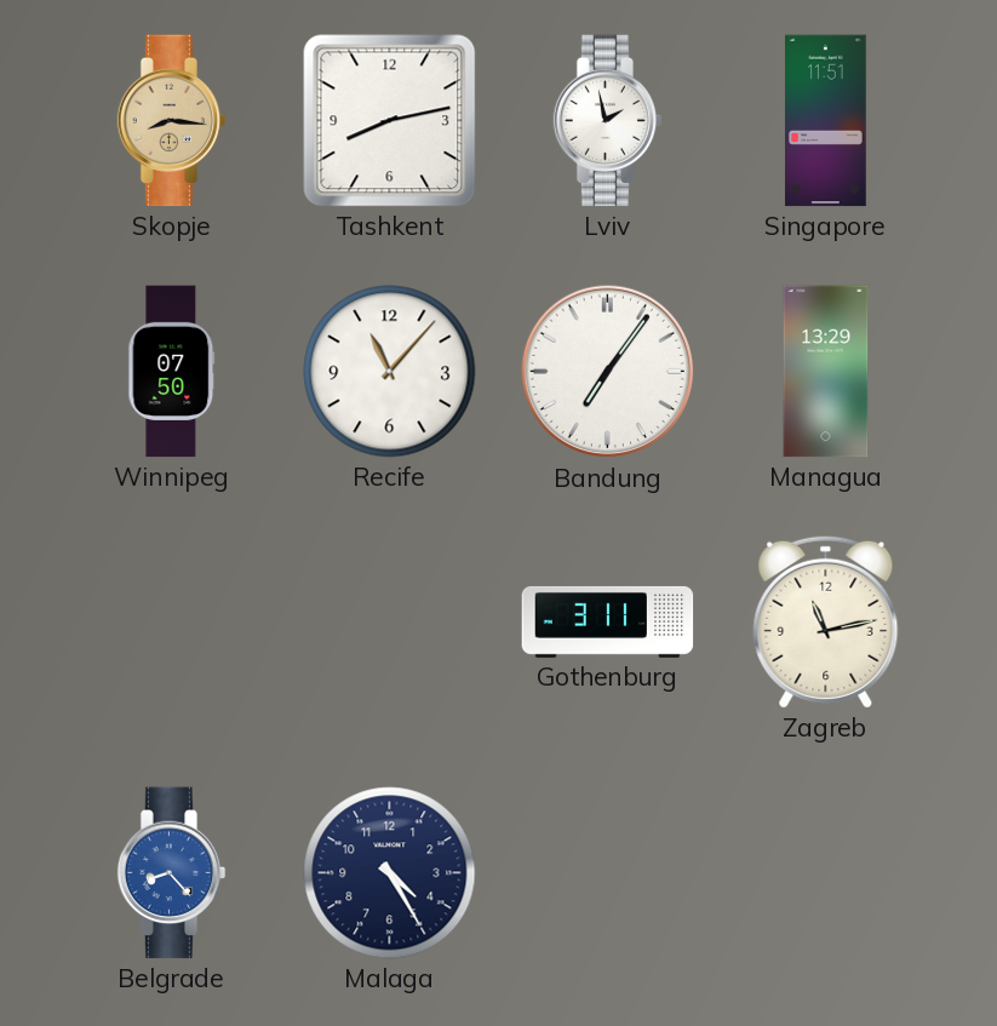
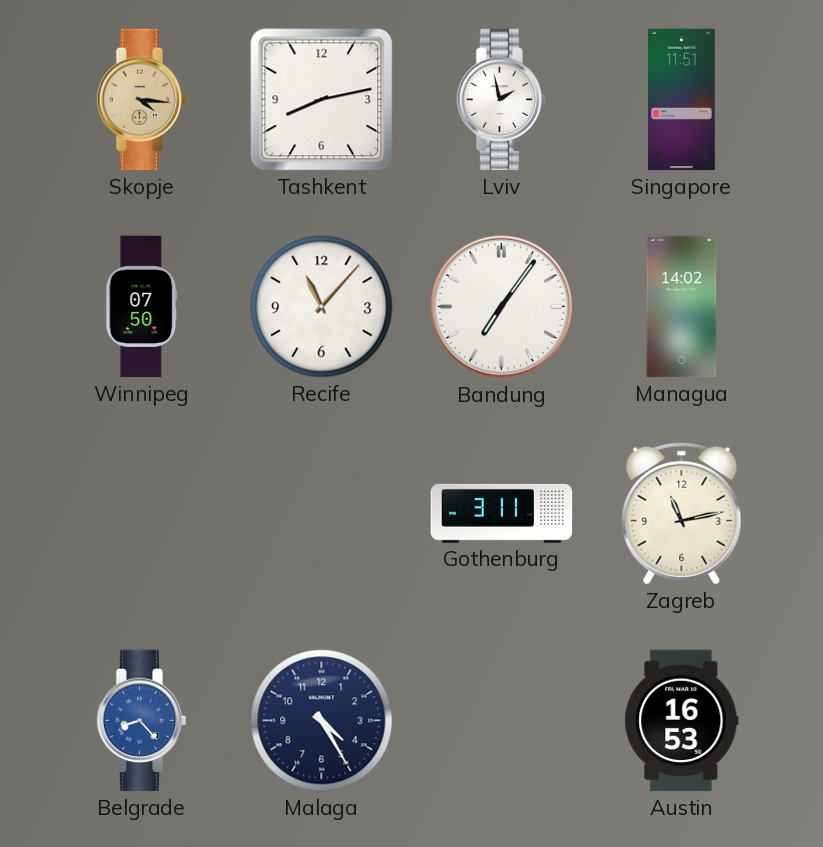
Skopje: 8:16 -> 4:16 (142, 100)
Managua: 13:29 -> 14:02 (682, 307)
Austin: none -> 16:53 (682, 721)
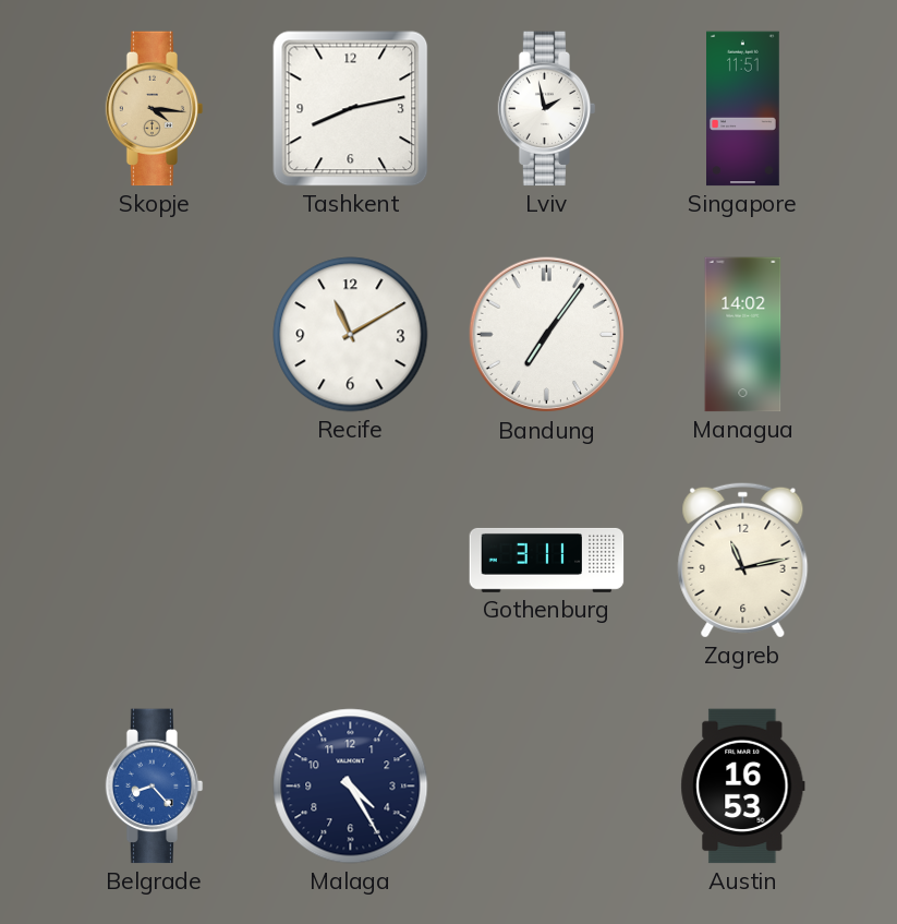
Winnipeg: 07:50 -> none (142, 307)
Recife: 11:07 -> 11:10 (351, 335)
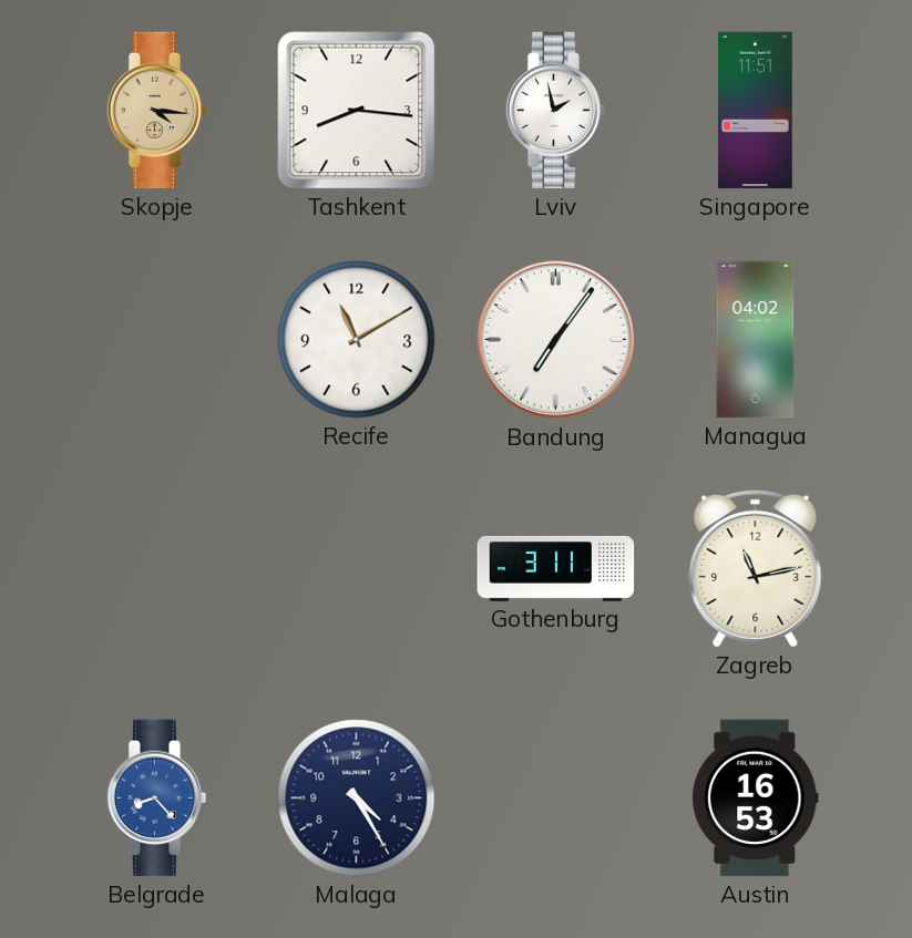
Tashkent: 8:13 -> 8:16 (357, 111)
Managua: 14:02 -> 04:02 (756, 340)
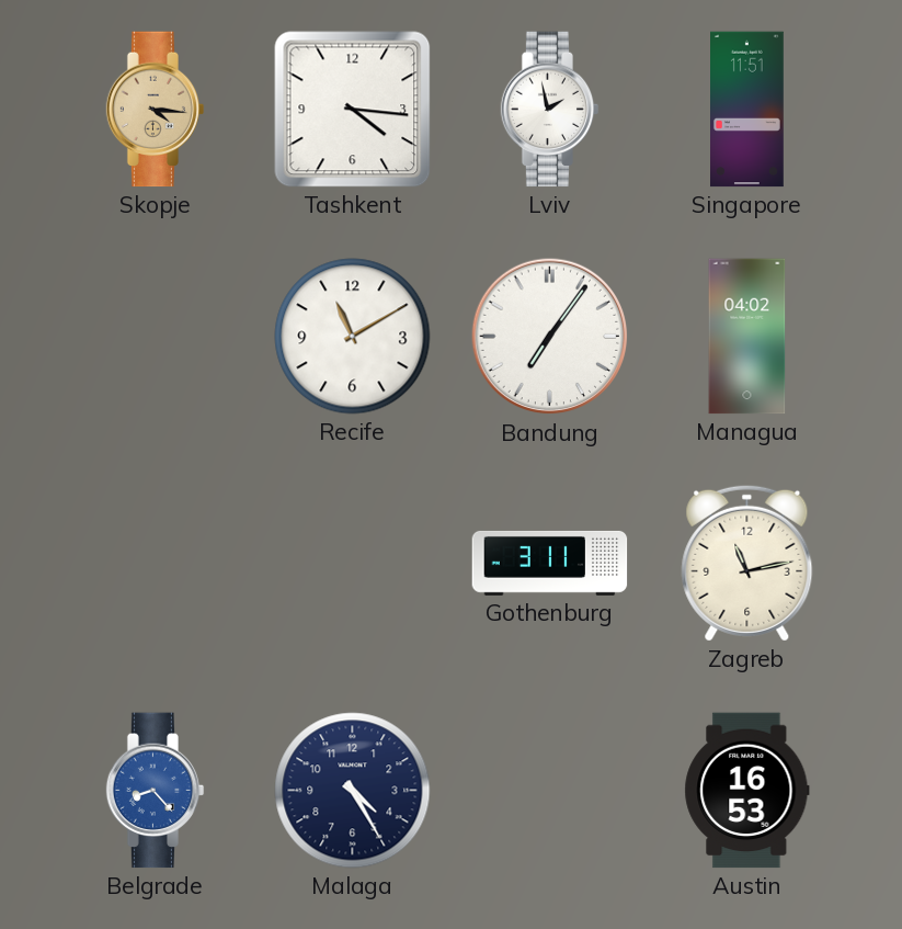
Tashkent: 8:16 -> 4:16 (353, 110)
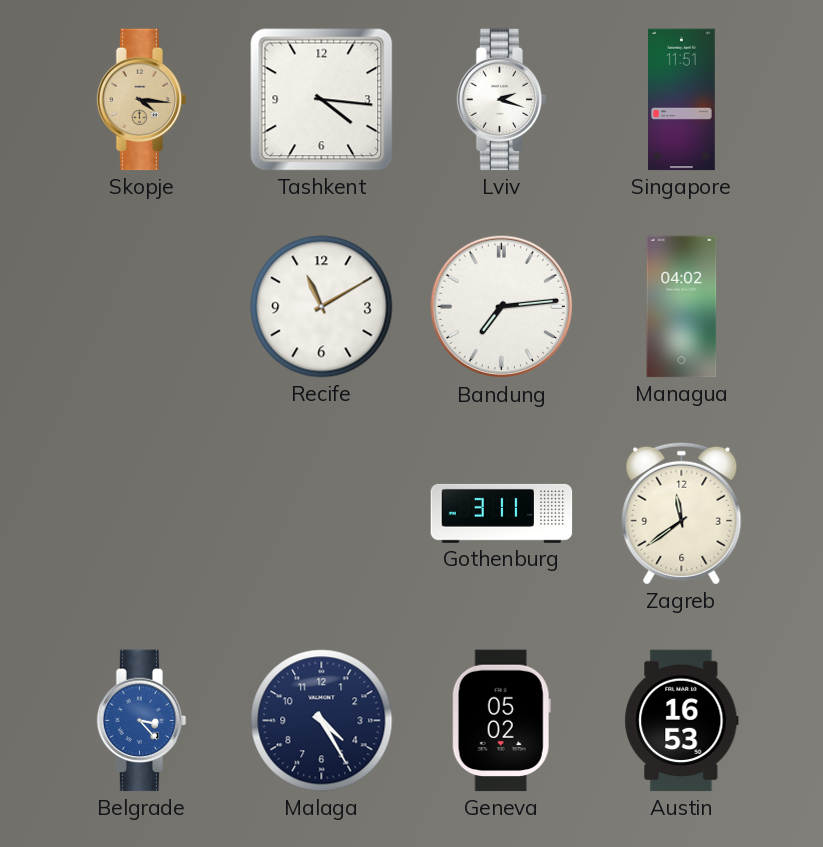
Lviv: 1:58 -> 2:18 (502, 100)
Bandung: 7:06 -> 7:14 (502, 307)
Zagreb: 11:13 -> 11:39 (682, 513)
Belgrade: 8:23 -> 3:23 (142, 721)
Geneva: none -> 05:02 (501, 721)
